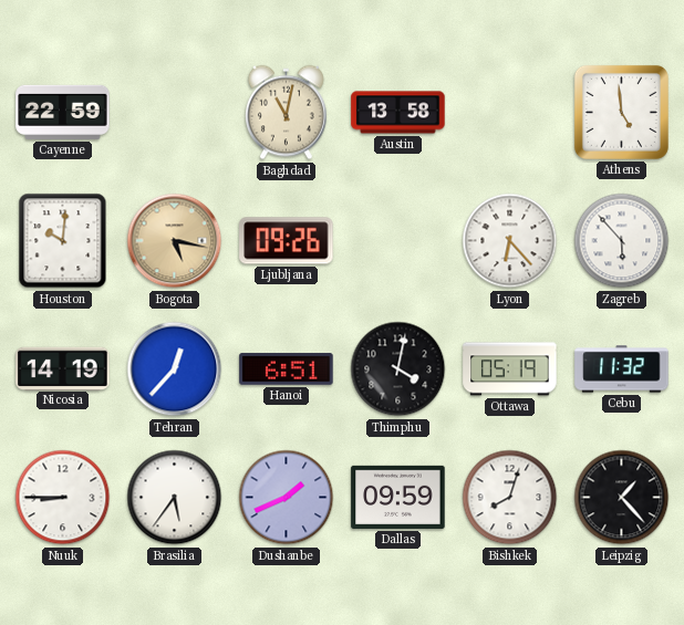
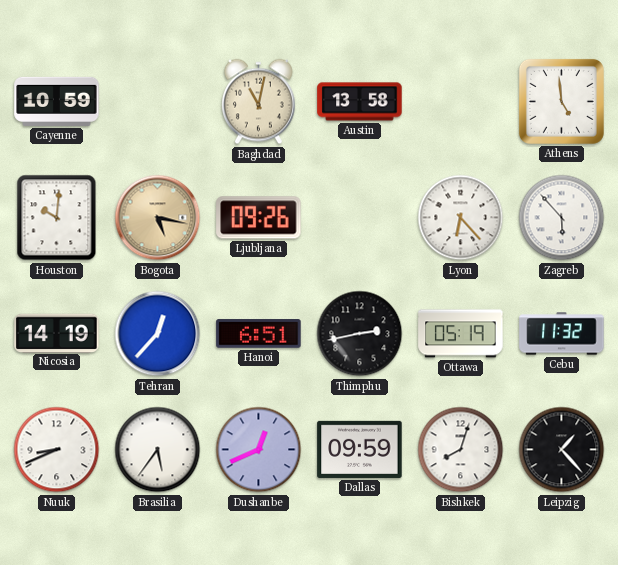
Cayenne: 22:59 -> 10:59 (57, 101)
Thimphu: 4:02 -> 2:43 (360, 334)
Nuuk: 8:45 -> 8:41 (57, 450)
Dushanbe: 1:41 -> 12:41 (259, 450)
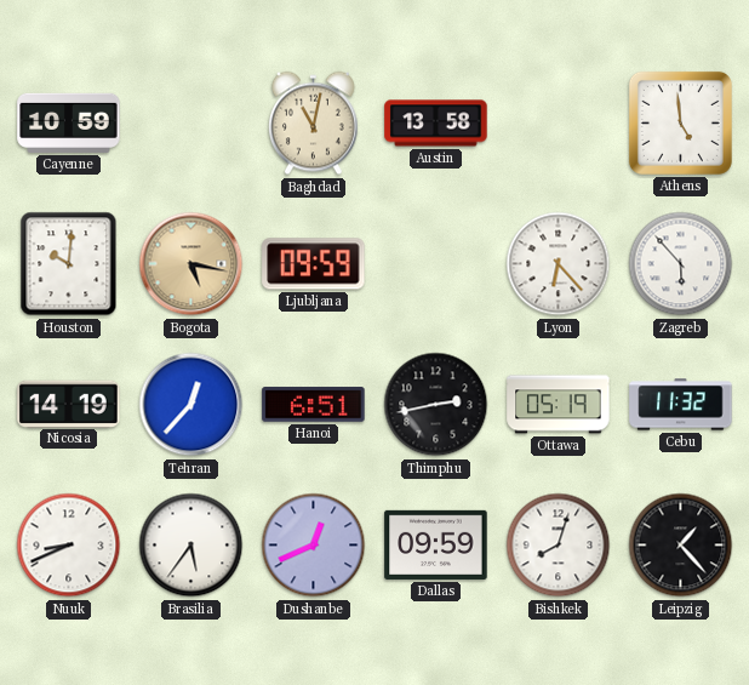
Ljubljana: 09:26 -> 09:59 (314, 264)
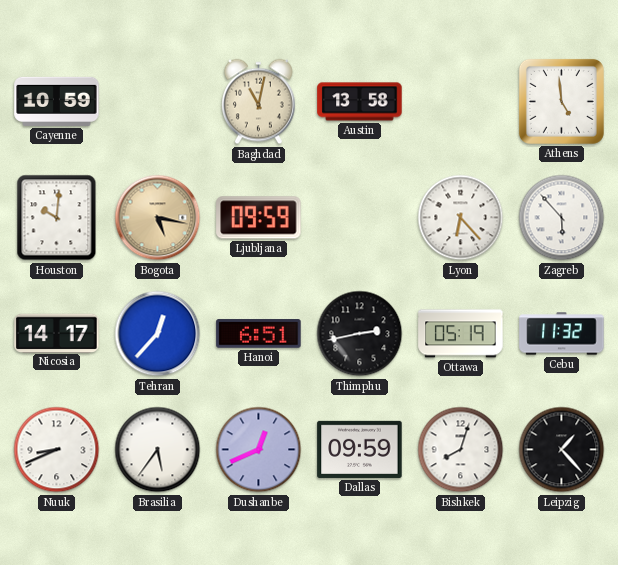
Nicosia: 14:19 -> 14:17 (57, 333)
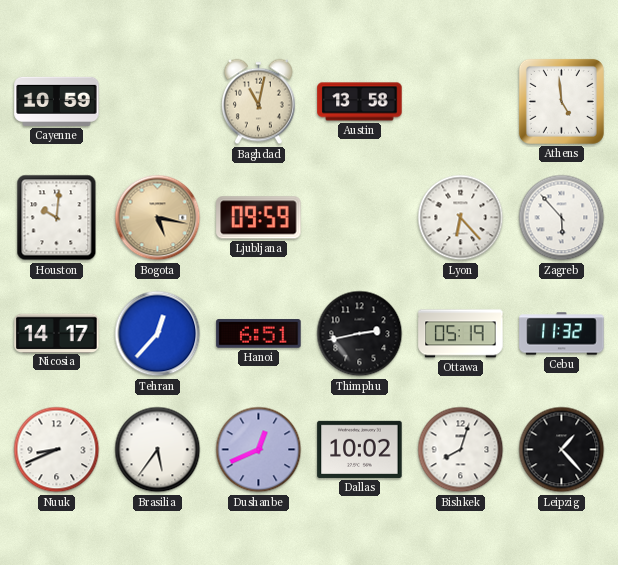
Dallas: 09:59 -> 10:02 (360, 449)
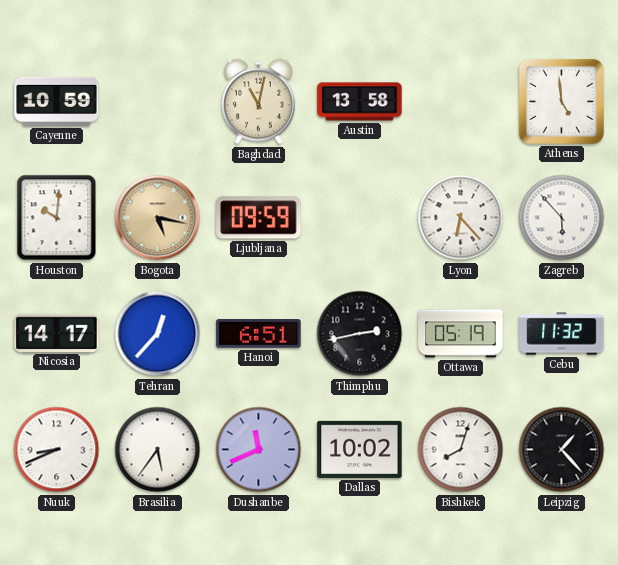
Dushanbe: 12:41 -> 11:41 (259, 450)
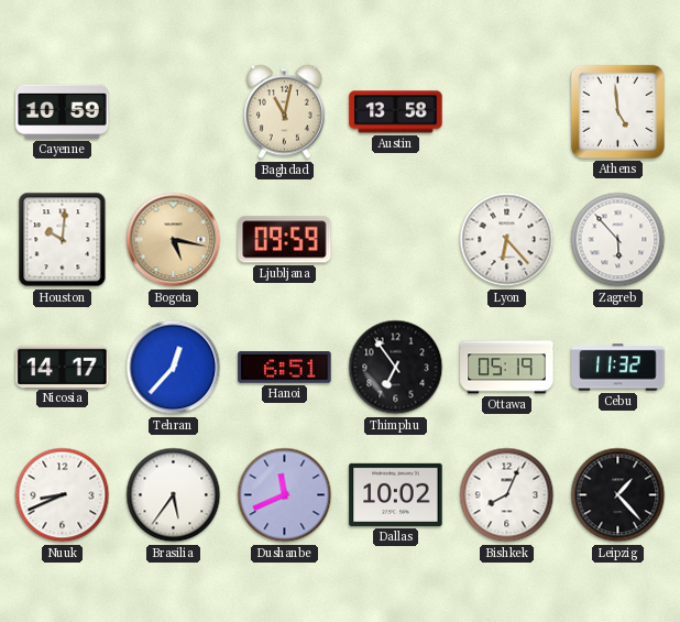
Thimphu: 2:43 -> 6:54 (396, 368)
Bishkek: 8:03 -> 8:04 (507, 495)
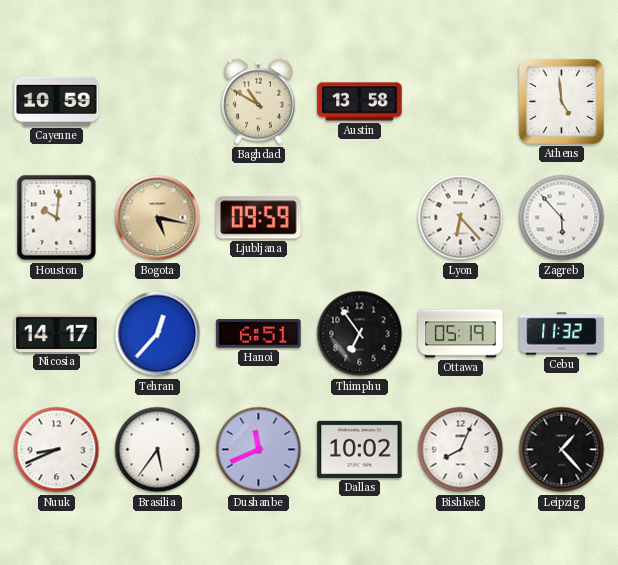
Baghdad: 11:02 -> 10:50 (259, 102)
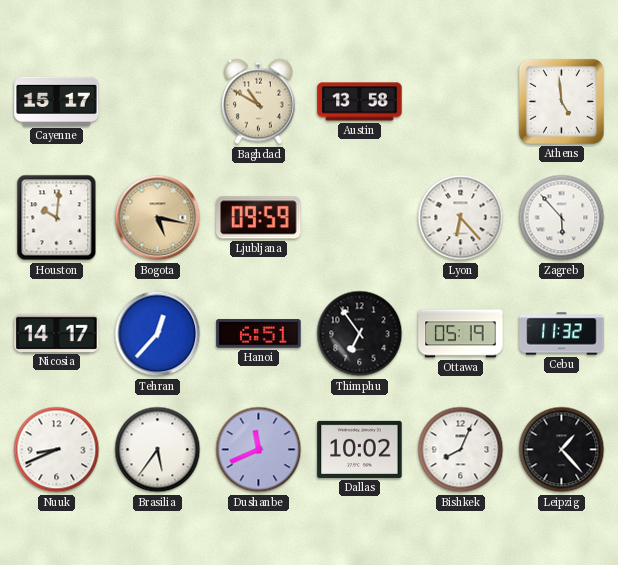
Cayenne: 10:59 -> 15:17 (57, 101)
